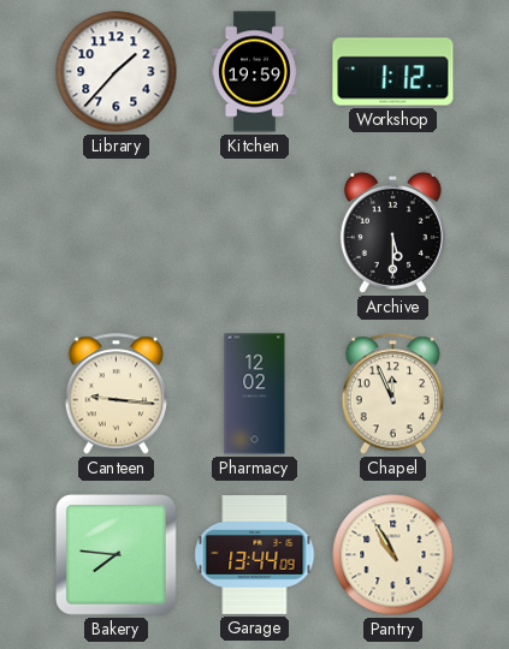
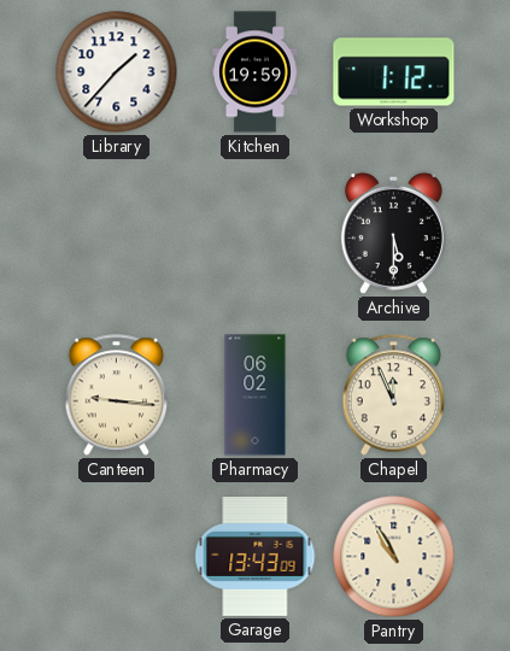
Pharmacy: 12:02 -> 06:02 (256, 395)
Bakery: 7:46 -> none (117, 555)
Garage: 13:44 -> 13:43 (256, 557)
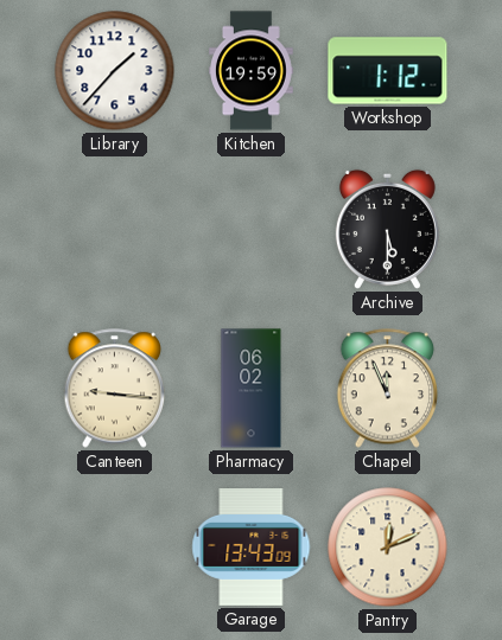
Pantry: 10:55 -> 12:11 (388, 548)
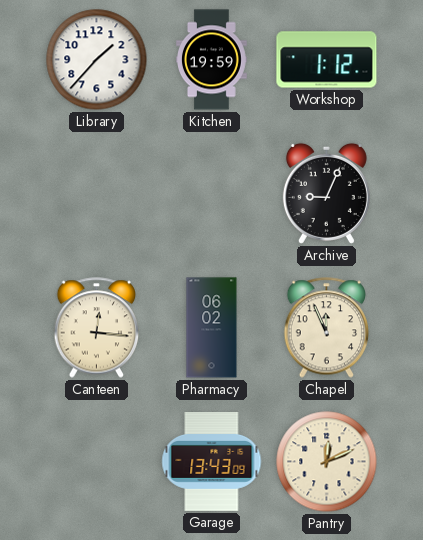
Archive: 5:30 -> 9:04 (326, 193)
Canteen: 9:16 -> 12:16 (97, 328)
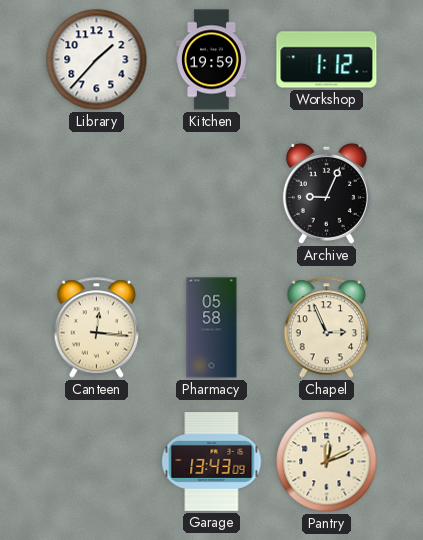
Pharmacy: 06:02 -> 05:58 (212, 328)
Chapel: 11:56 -> 2:56 (327, 328)
